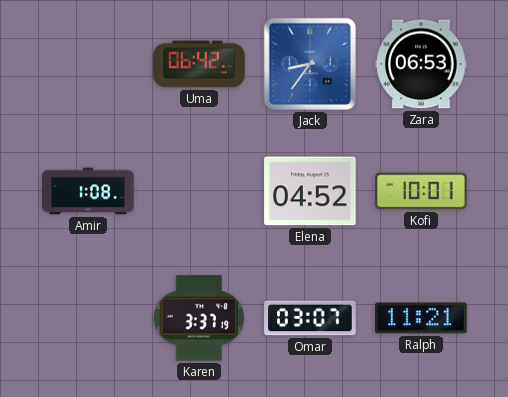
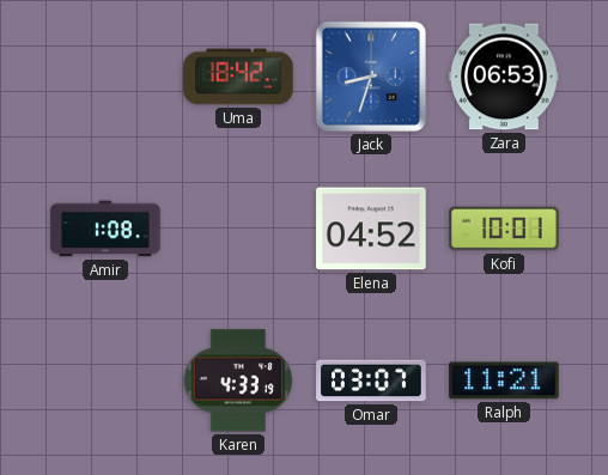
Uma: 06:42 -> 18:42 (238, 77)
Jack: 8:36 -> 8:33 (371, 77)
Karen: 3:37 -> 4:33 (238, 380)
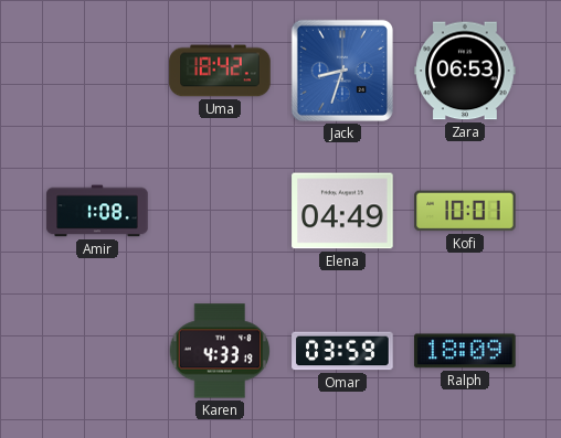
Elena: 04:52 -> 04:49 (342, 211)
Omar: 03:07 -> 03:59 (342, 351)
Ralph: 11:21 -> 18:09 (465, 351)
